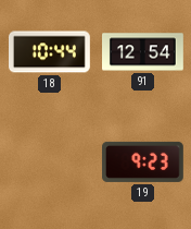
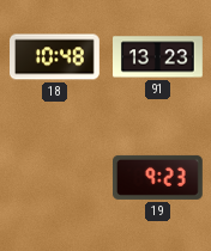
18: 10:44 -> 10:48 (55, 57)
91: 12:54 -> 13:23 (158, 57)
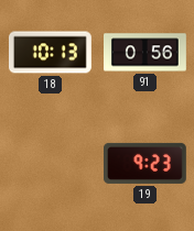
18: 10:48 -> 10:13 (51, 53)
91: 13:23 -> 0:56 (145, 53)
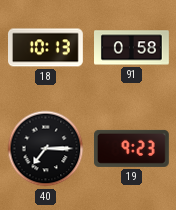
91: 0:56 -> 0:58 (132, 48)
40: none -> 7:15 (46, 149)
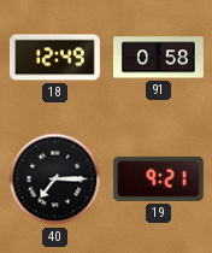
18: 10:13 -> 12:49 (55, 58)
19: 9:23 -> 9:21 (158, 178)
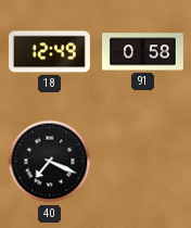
40: 7:15 -> 7:19 (50, 162)
19: 9:21 -> none (158, 178)
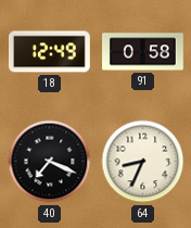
64: none -> 8:34 (143, 162)
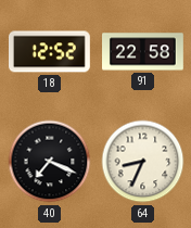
18: 12:49 -> 12:52 (50, 52)
91: 0:58 -> 22:58 (143, 52)
